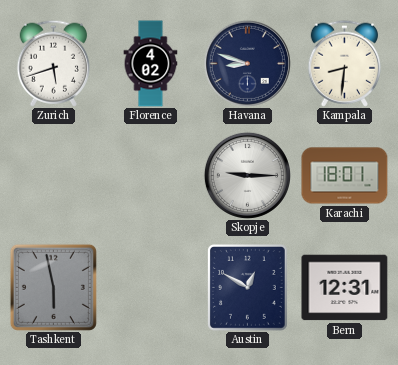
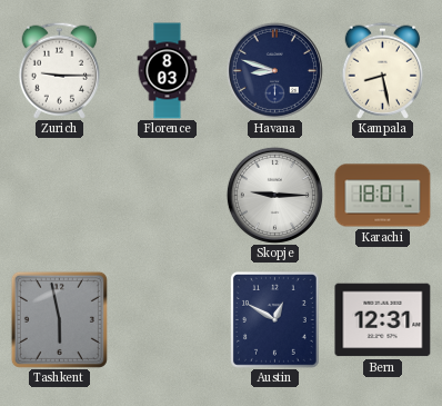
Zurich: 5:42 -> 9:15 (59, 70)
Florence: 4:02 -> 8:03 (168, 71)
Kampala: 8:31 -> 8:28 (382, 70)
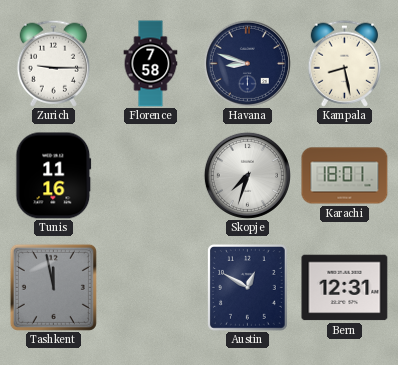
Florence: 8:03 -> 7:58 (151, 64)
Tunis: none -> 11:16 (54, 176)
Skopje: 9:15 -> 7:33 (247, 175)
Tashkent: 5:58 -> 11:58 (53, 287)
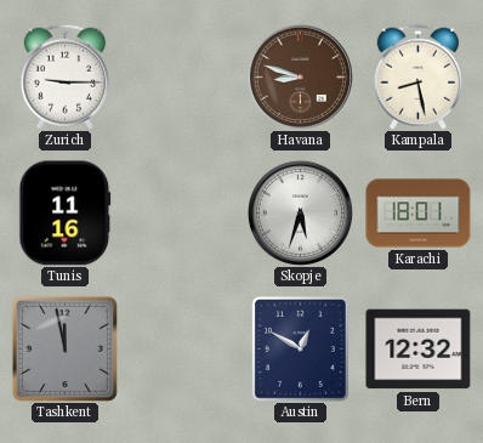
Florence: 7:58 -> none (151, 64)
Havana dial: navy -> brown (300, 76)
Skopje: 7:33 -> 5:33 (300, 212)
Bern: 12:31 -> 12:32 (419, 350)
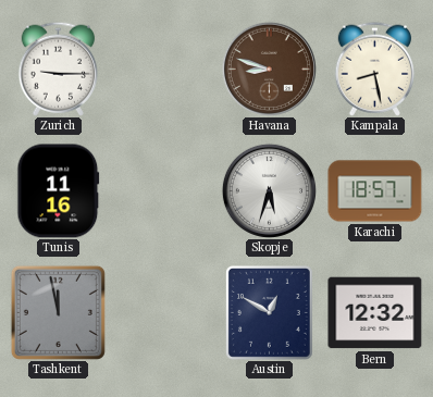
Karachi: 18:01 -> 18:57 (375, 191)
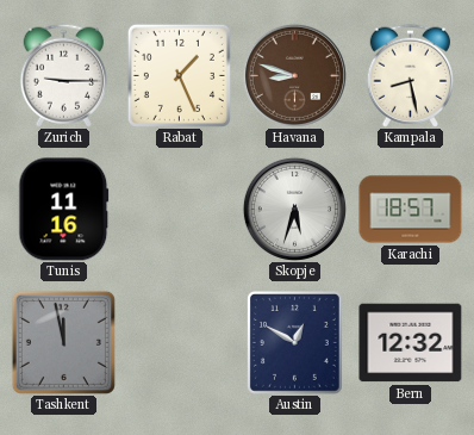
Rabat: none -> 1:26 (179, 75)
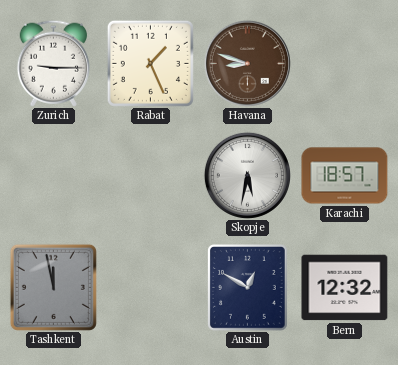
Kampala: 8:28 -> none (410, 75)
Tunis: 11:16 -> none (64, 210)
Skopje: 5:33 -> 5:32 (247, 175)
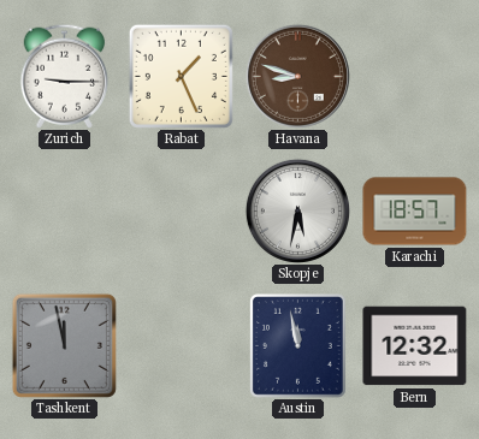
Austin: 12:50 -> 11:58 (297, 346)
